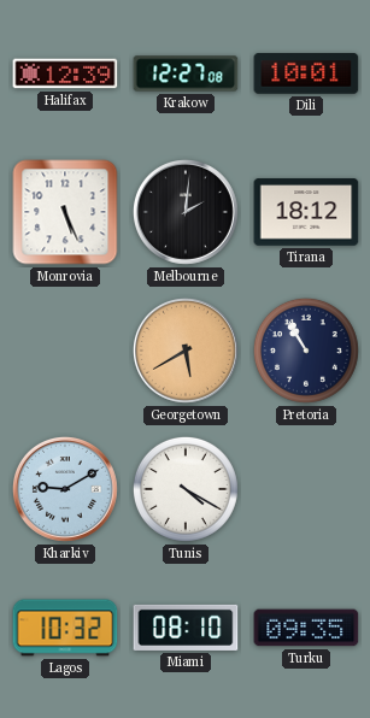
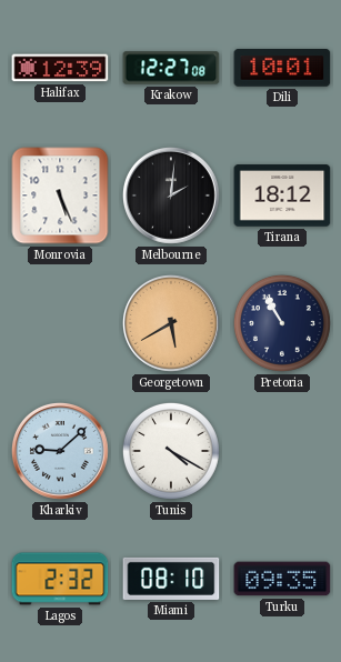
Kharkiv: 9:10 -> 9:08 (60, 451)
Lagos: 10:32 -> 2:32 (60, 579)
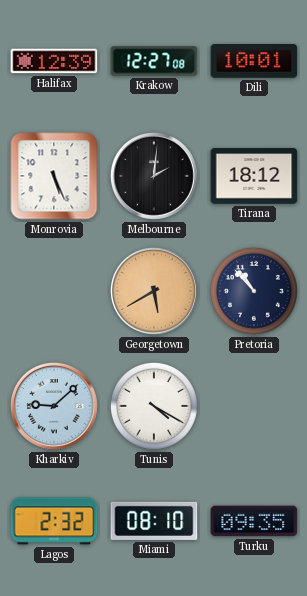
Pretoria: 10:55 -> 10:53 (254, 291)
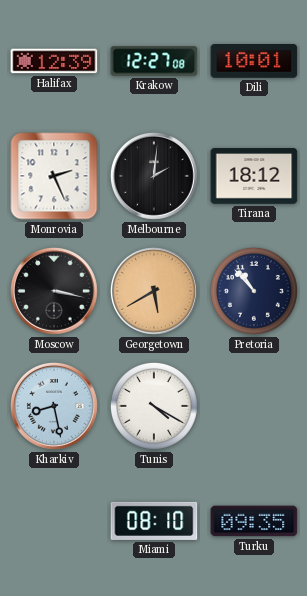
Monrovia: 5:26 -> 2:26 (54, 176)
Moscow: none -> 3:17 (54, 291)
Kharkiv: 9:08 -> 8:28 (54, 406)
Lagos: 2:32 -> none (54, 521)
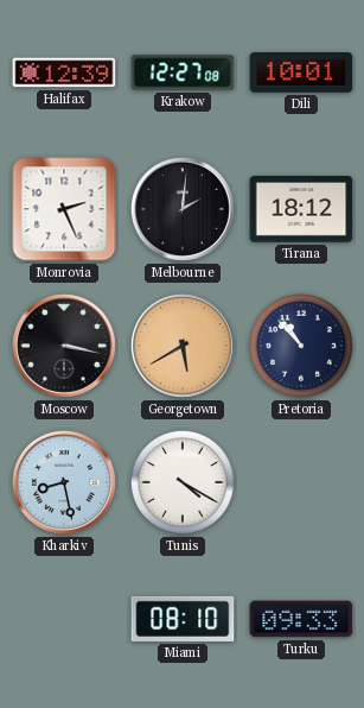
Turku: 09:35 -> 09:33 (301, 619)
